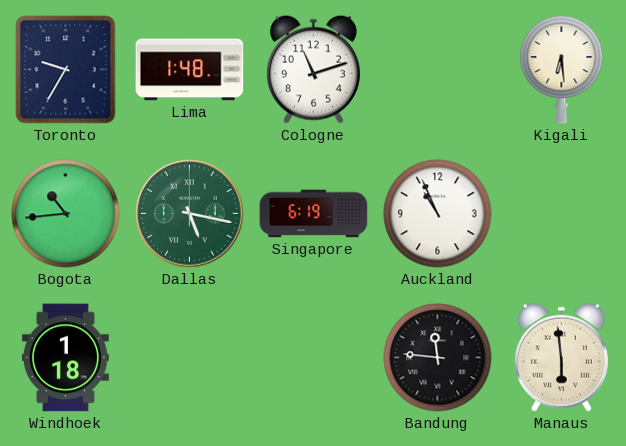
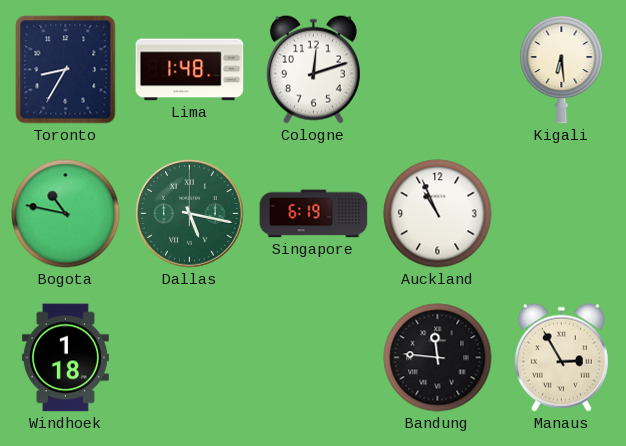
Toronto: 9:35 -> 8:35 (66, 70)
Cologne: 11:12 -> 12:12 (313, 69)
Bogota: 10:44 -> 10:47 (66, 214)
Manaus: 5:59 -> 2:55 (561, 357)
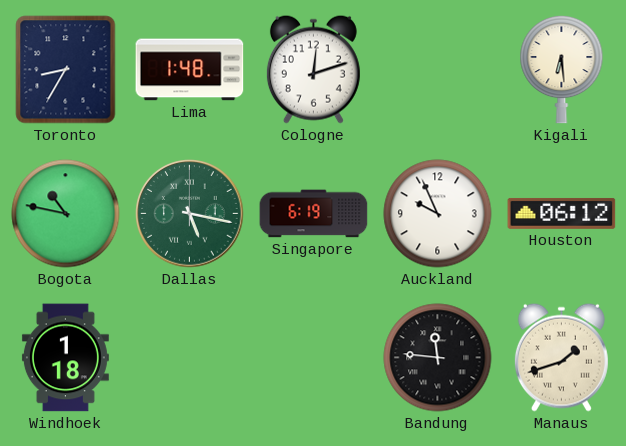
Auckland: 10:56 -> 9:56 (438, 214)
Houston: none -> 06:12 (562, 213)
Manaus: 2:55 -> 1:42 (561, 357)
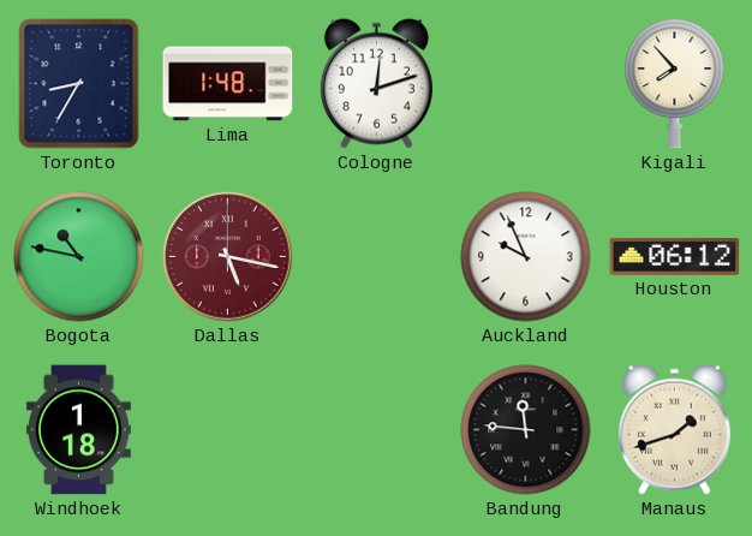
Kigali: 6:29 -> 7:53 (675, 83)
Dallas dial: green -> burgundy (228, 257)
Singapore: 6:19 -> none (314, 214)
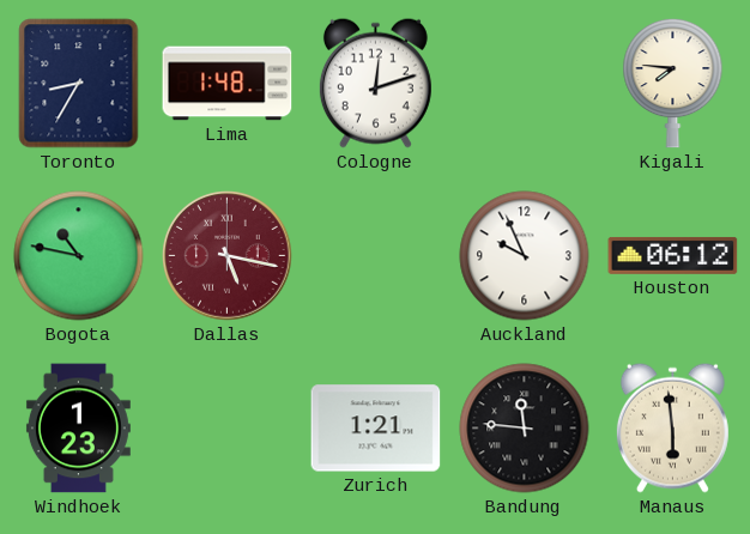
Kigali: 7:53 -> 7:46 (673, 83)
Windhoek: 1:18 -> 1:23 (78, 429)
Zurich: none -> 1:21 (376, 429)
Manaus: 1:42 -> 5:59 (672, 427)
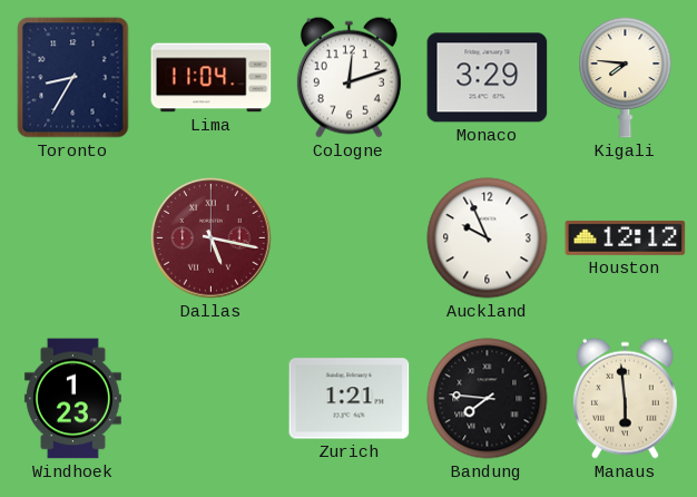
Lima: 1:48 -> 11:04 (212, 78)
Monaco: none -> 3:29 (488, 78)
Bogota: 10:47 -> none (79, 256)
Houston: 06:12 -> 12:12 (626, 237)
Bandung: 11:46 -> 7:46 (488, 399)
